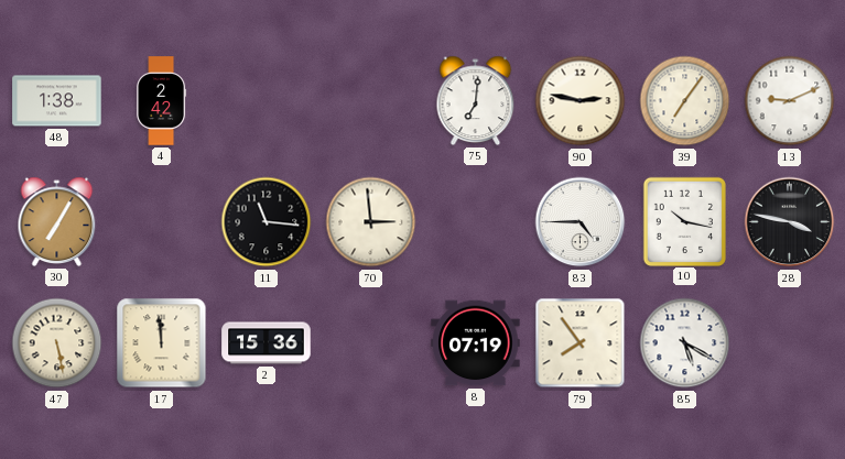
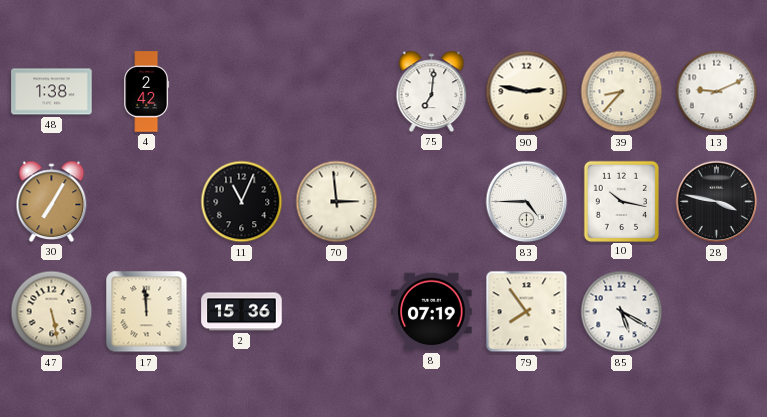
39: 7:06 -> 8:37 (622, 92)
11: 11:16 -> 11:04 (242, 202)
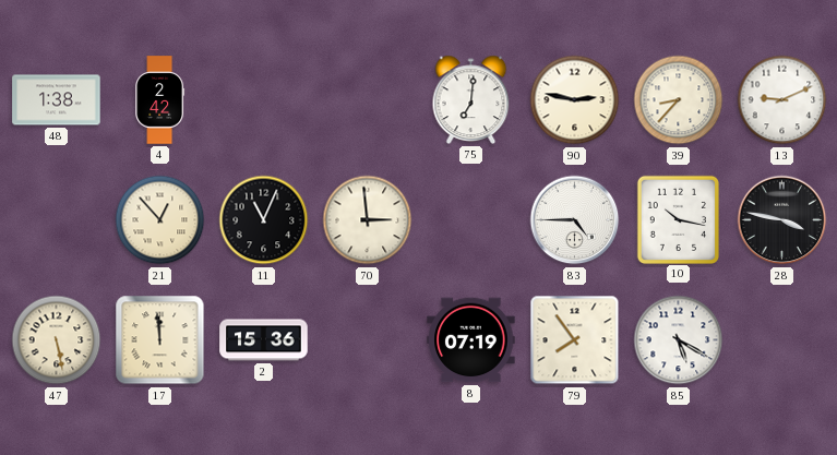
30: 7:05 -> none (52, 201)
21: none -> 12:53 (160, 220)
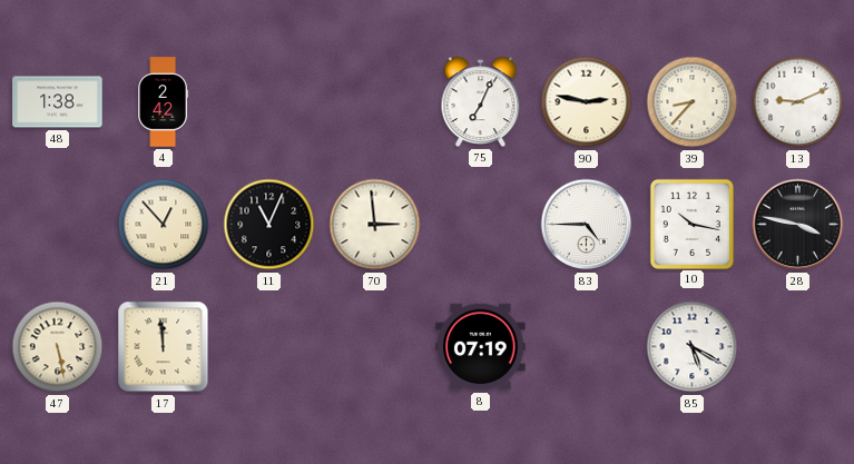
75: 7:01 -> 7:04 (481, 101)
2: 15:36 -> none (264, 340)
79: 7:54 -> none (575, 340)
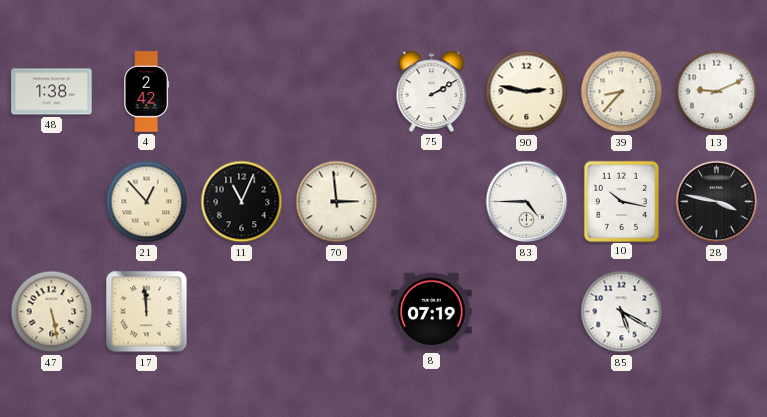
75: 7:04 -> 2:10 (432, 91)
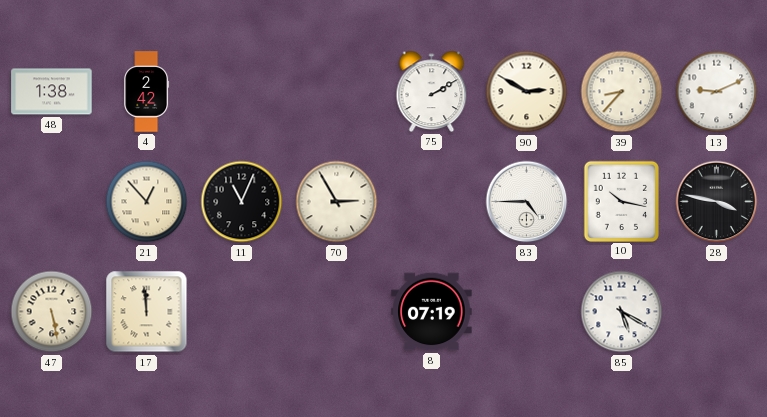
90: 2:47 -> 2:50 (527, 92)
70: 2:59 -> 2:55 (337, 202)
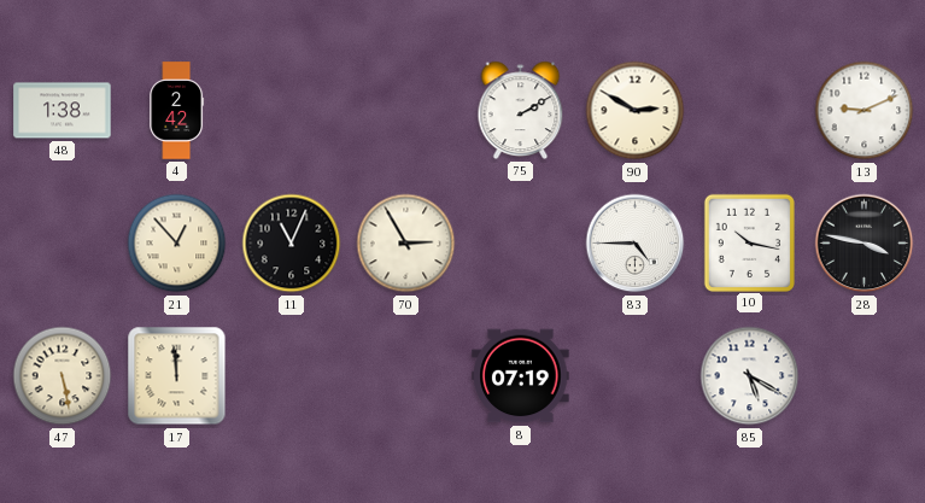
39: 8:37 -> none (622, 92)
